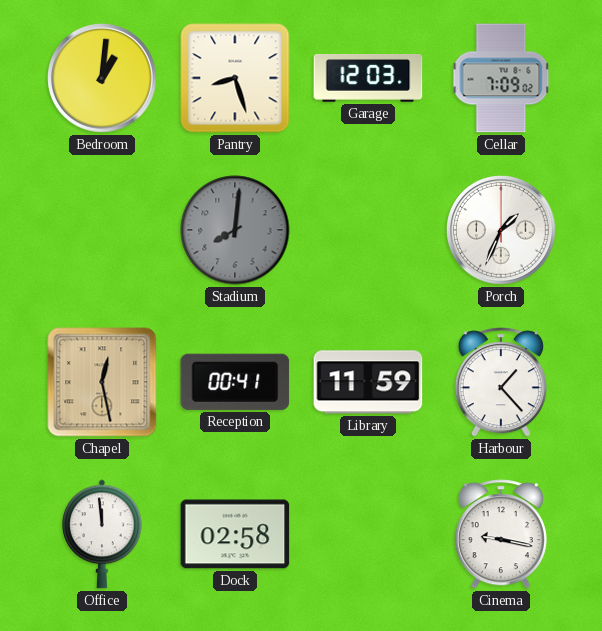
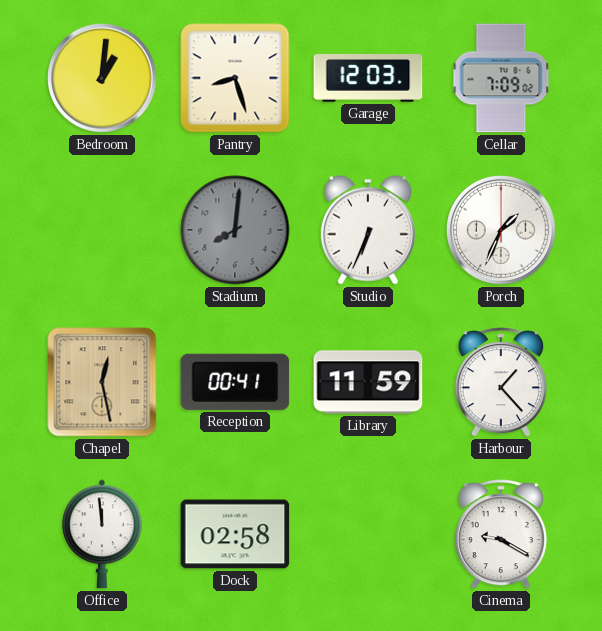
Studio: none -> 6:34 (368, 230)
Cinema: 9:17 -> 9:20 (501, 534)
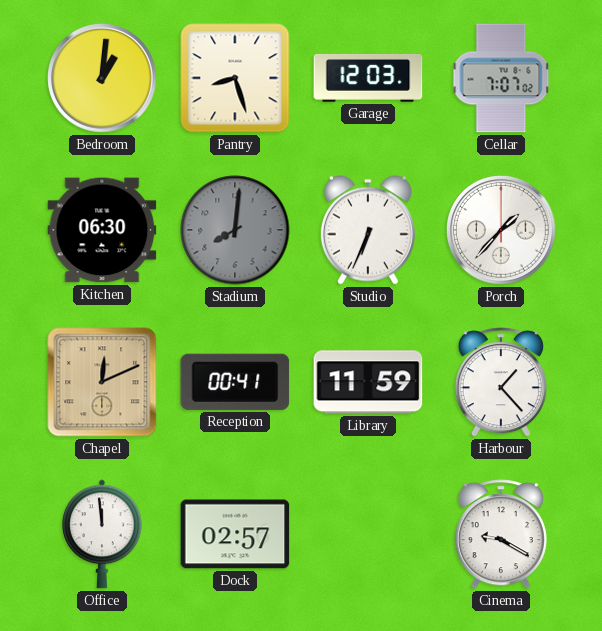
Cellar: 7:09 -> 7:07 (501, 78)
Kitchen: none -> 06:30 (102, 230)
Porch: 1:34 -> 1:37 (501, 230)
Chapel: 12:28 -> 12:11 (102, 382)
Dock: 02:58 -> 02:57 (235, 534)
